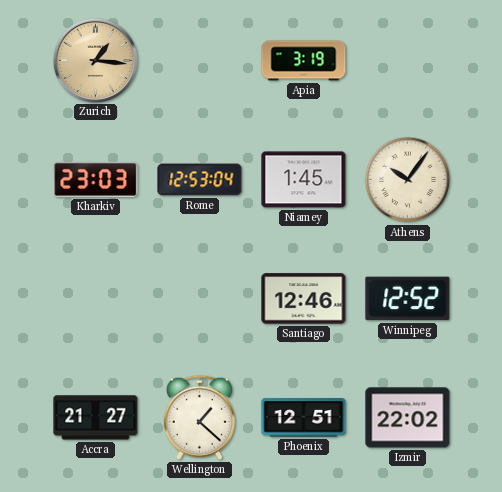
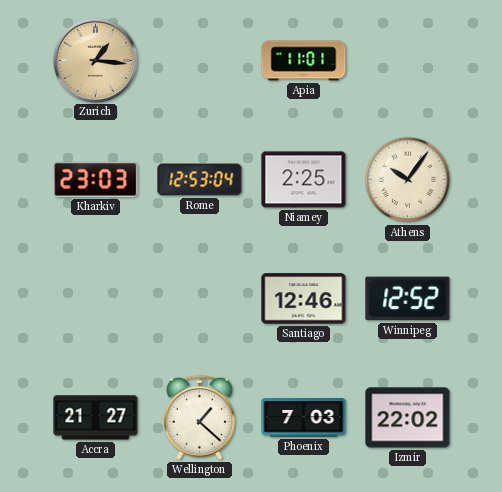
Apia: 3:19 -> 11:01 (304, 61)
Niamey: 1:45 -> 2:25 (304, 180)
Phoenix: 12:51 -> 7:03 (304, 418)
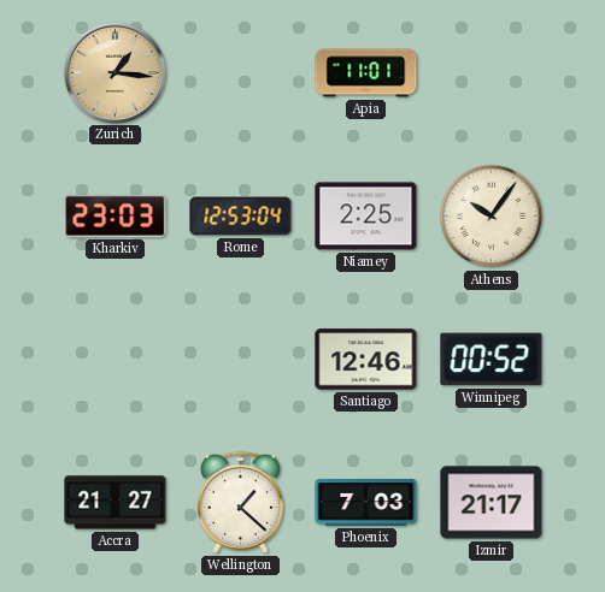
Winnipeg: 12:52 -> 00:52 (492, 360)
Izmir: 22:02 -> 21:17 (492, 503)
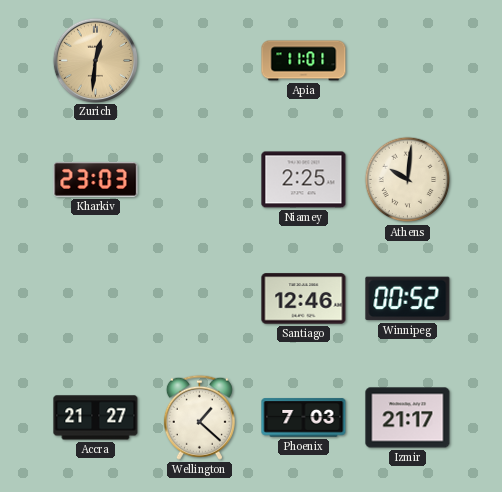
Zurich: 1:16 -> 12:31 (95, 60)
Rome: 12:53 -> none (241, 217)
Athens: 10:06 -> 10:01 (408, 180)
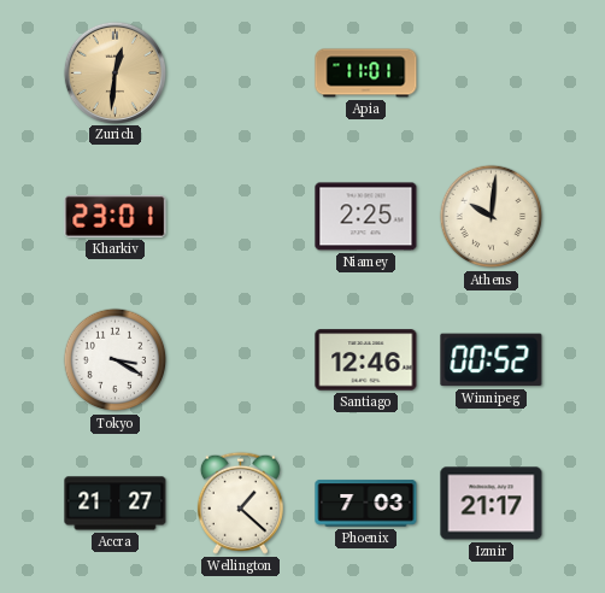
Kharkiv: 23:03 -> 23:01 (116, 216)
Tokyo: none -> 3:20 (116, 360)
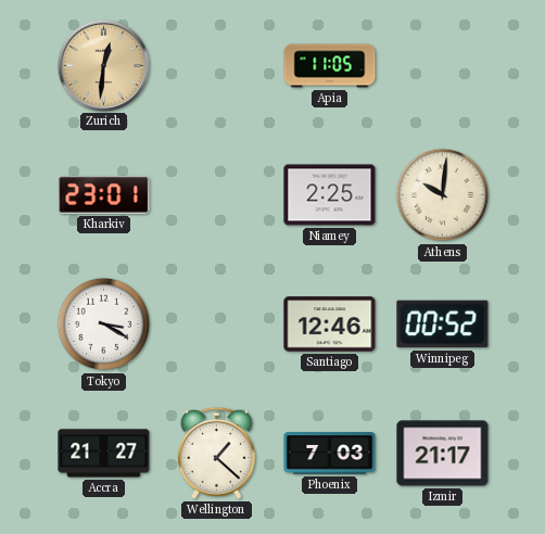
Apia: 11:01 -> 11:05 (330, 66)
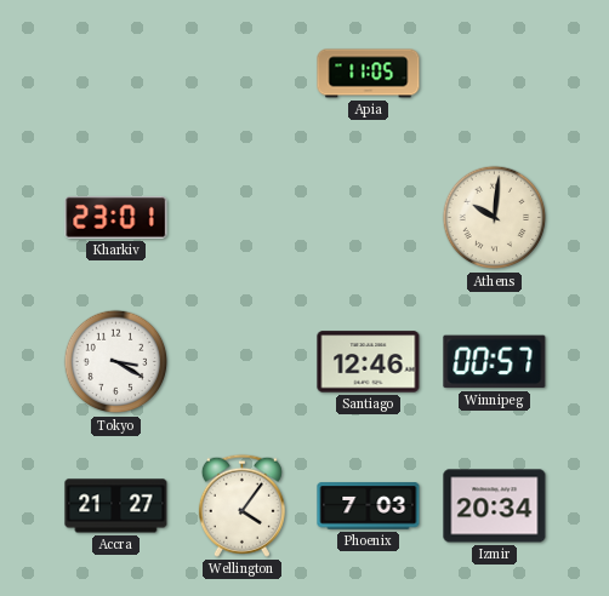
Zurich: 12:31 -> none (103, 65)
Niamey: 2:25 -> none (330, 195)
Winnipeg: 00:52 -> 00:57 (495, 362)
Wellington: 1:22 -> 4:06 (241, 505)
Izmir: 21:17 -> 20:34 (495, 506)
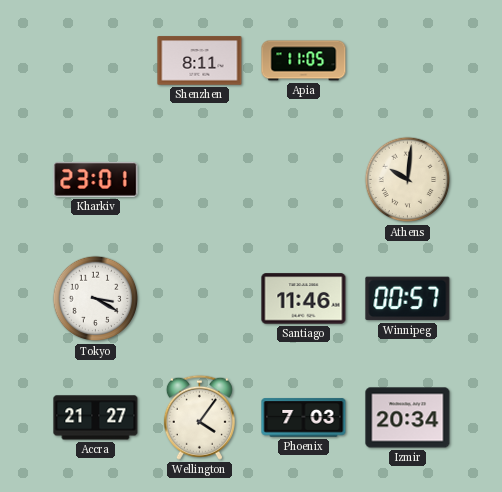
Shenzhen: none -> 8:11 (200, 61)
Santiago: 12:46 -> 11:46 (304, 299)
